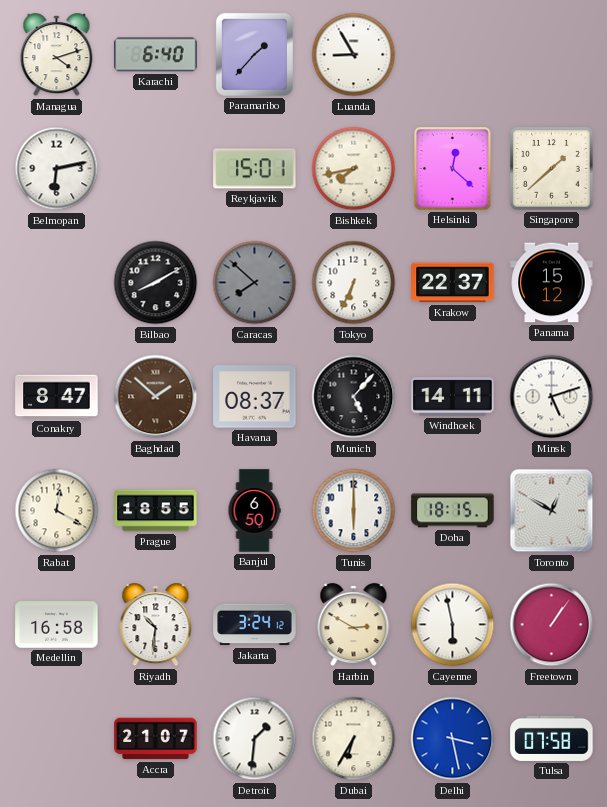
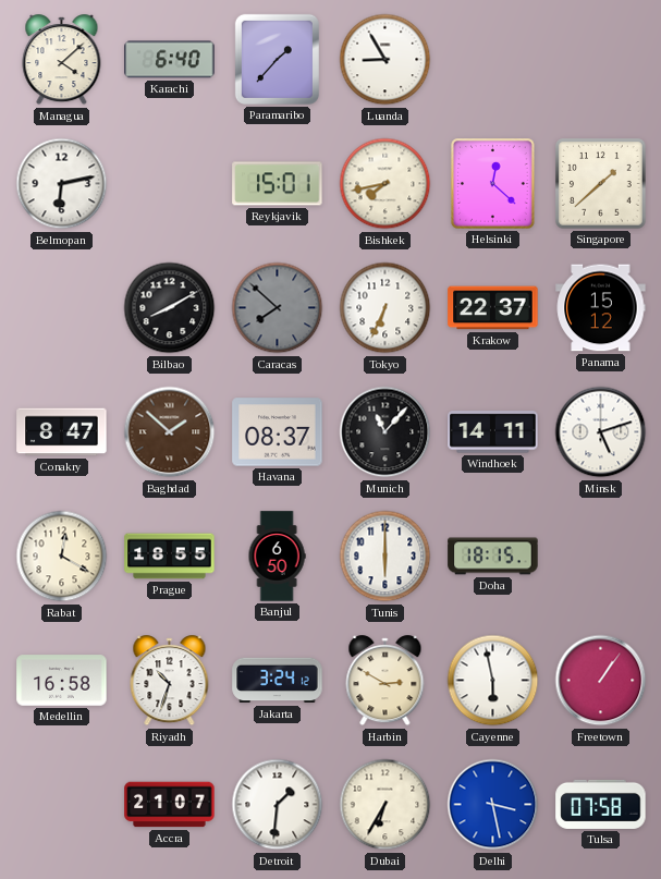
Managua: 4:12 -> 4:08 (62, 60)
Munich: 5:07 -> 11:07 (385, 432)
Toronto: 12:50 -> none (552, 511)
Riyadh: 10:31 -> 10:33 (170, 681)
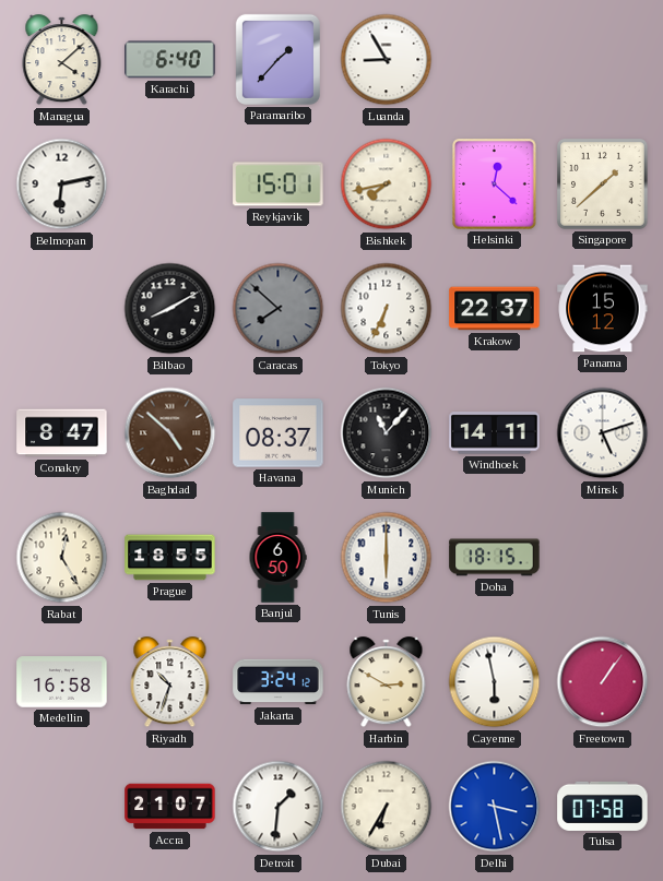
Baghdad: 1:52 -> 4:52 (170, 433)
Rabat: 12:20 -> 12:25 (62, 558)
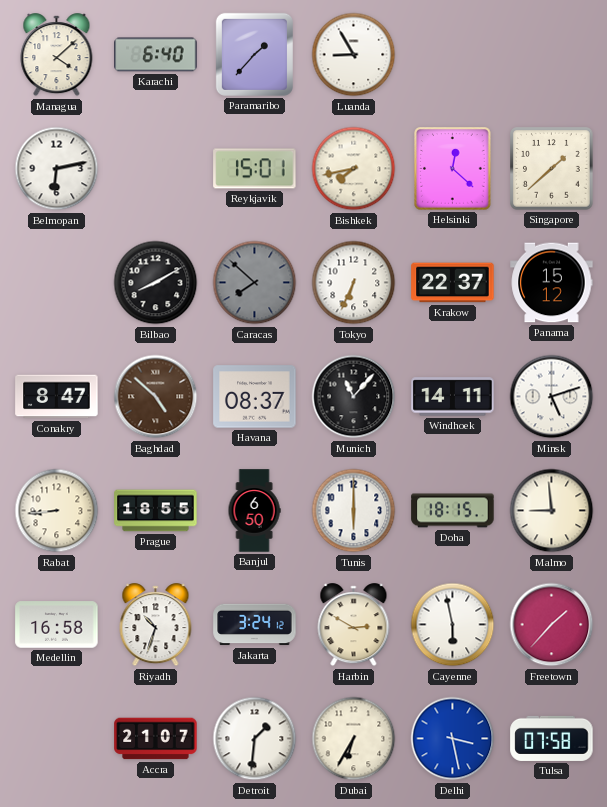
Rabat: 12:25 -> 8:44 (57, 511)
Malmo: none -> 8:59 (552, 511)
Freetown: 1:06 -> 1:37 (552, 625)
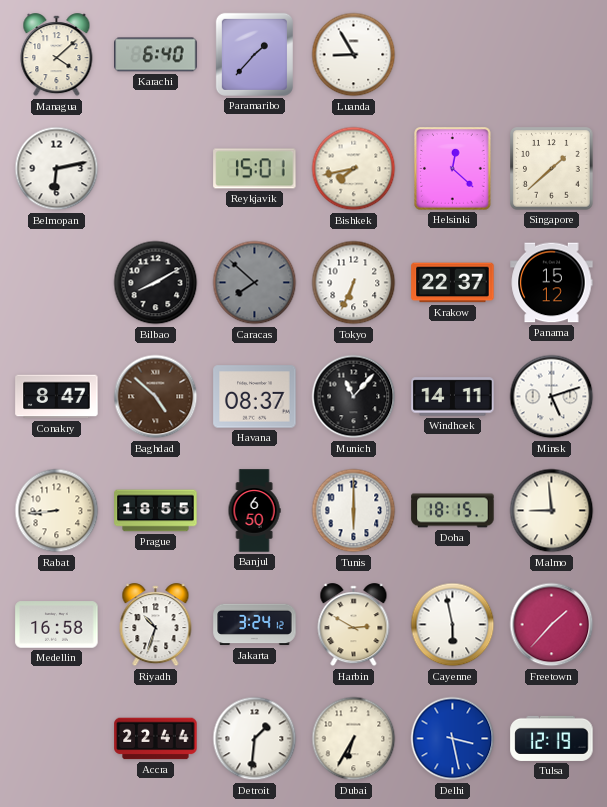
Accra: 21:07 -> 22:44 (156, 739)
Tulsa: 07:58 -> 12:19 (552, 738)
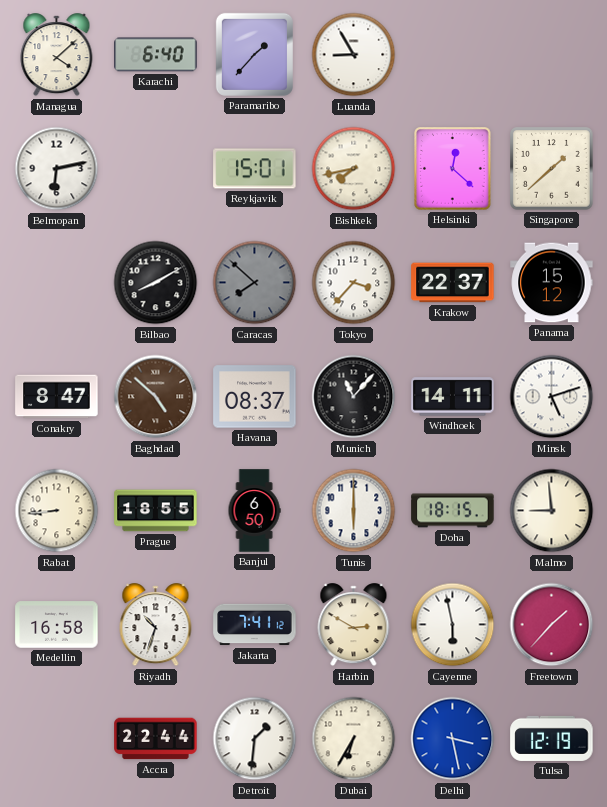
Tokyo: 6:34 -> 3:37 (354, 283)
Jakarta: 3:24 -> 7:41 (255, 625)
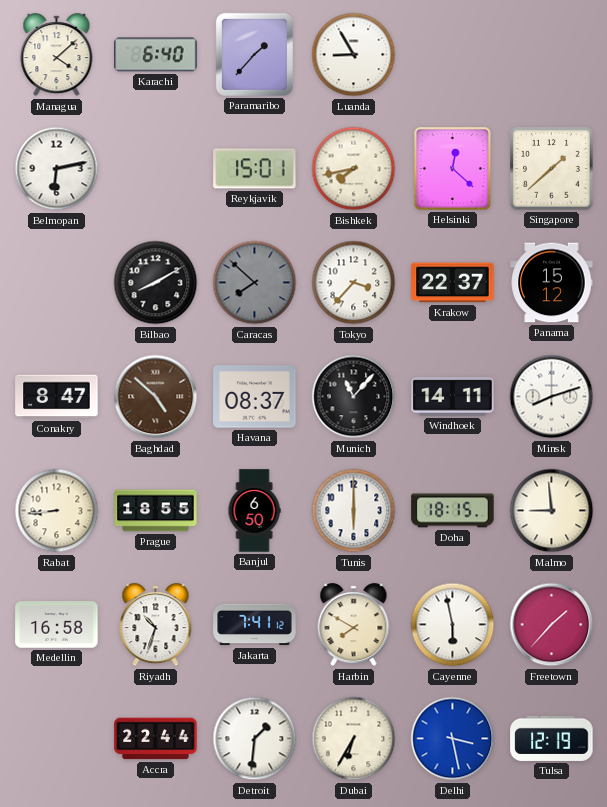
Minsk: 5:12 -> 8:12 (552, 397)
Harbin: 2:50 -> 7:50 (354, 625)
